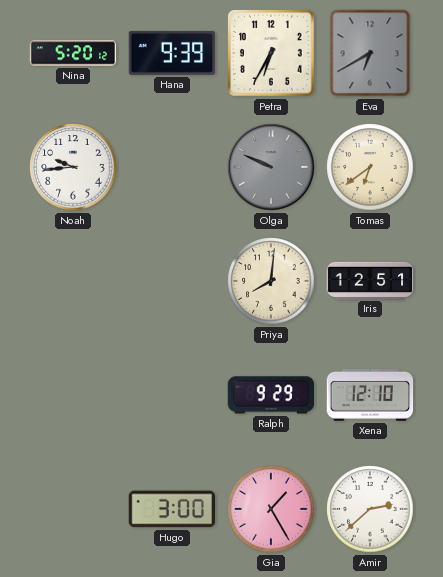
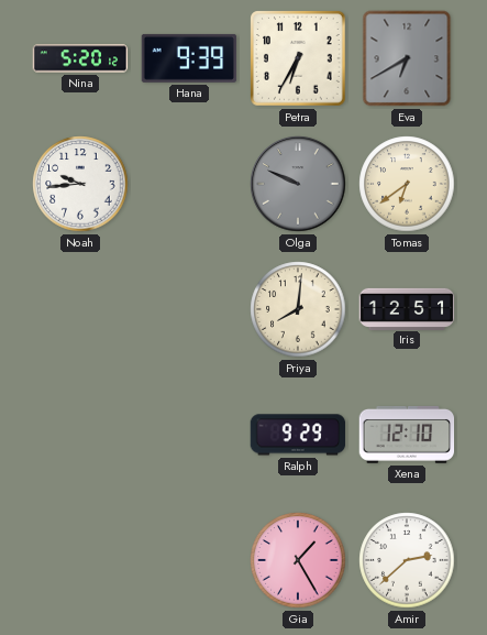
Hugo: 3:00 -> none (172, 509)
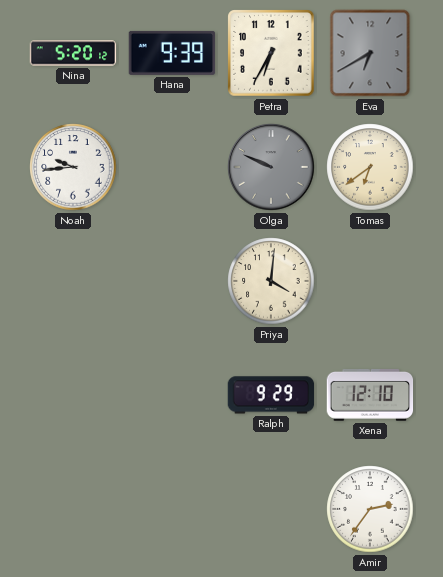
Priya: 8:01 -> 4:01 (271, 281)
Iris: 12:51 -> none (407, 308)
Gia: 1:25 -> none (298, 560)
Amir: 2:38 -> 2:36 (370, 509)
